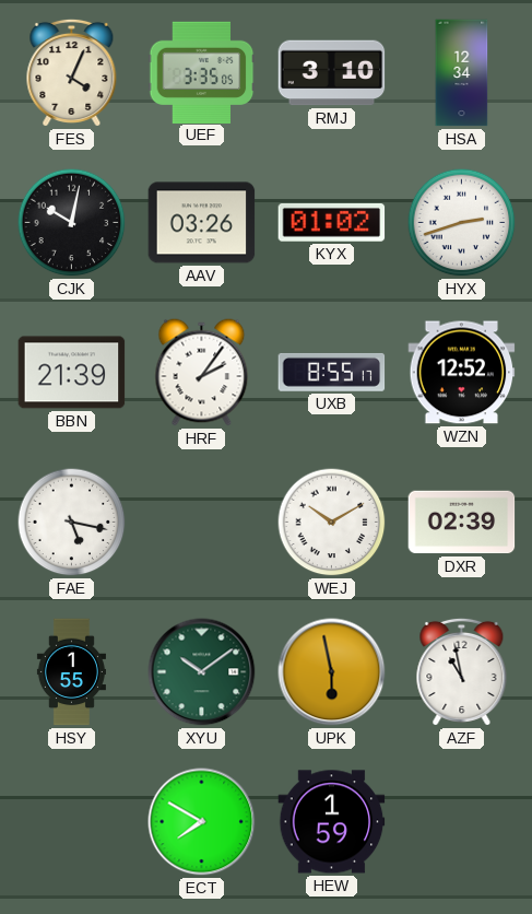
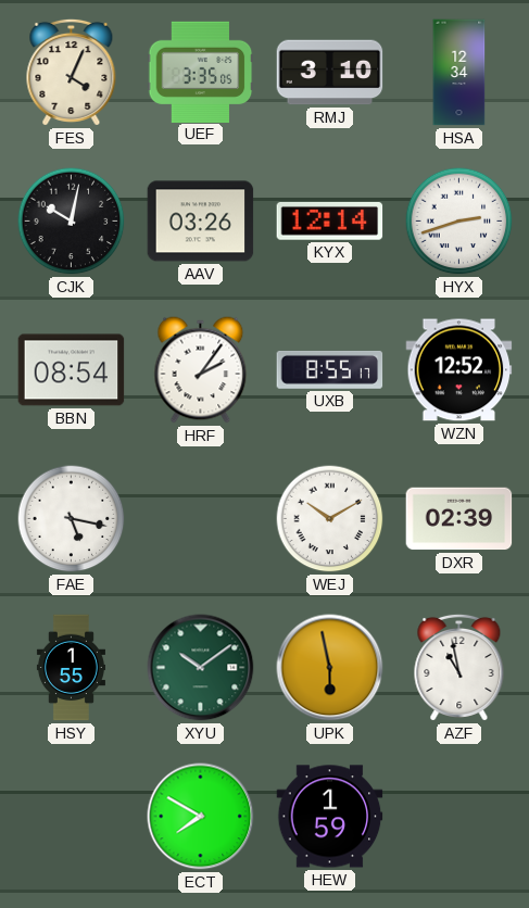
KYX: 01:02 -> 12:14 (330, 222)
BBN: 21:39 -> 08:54 (72, 370)
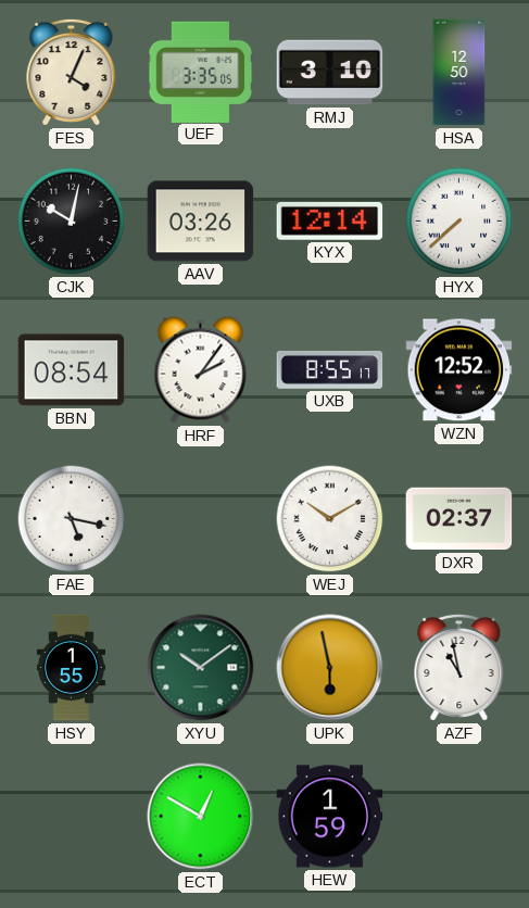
HSA: 12:34 -> 12:50 (459, 73)
HYX: 2:42 -> 7:38 (459, 222)
DXR: 02:39 -> 02:37 (459, 519)
ECT: 7:50 -> 12:50 (201, 817)
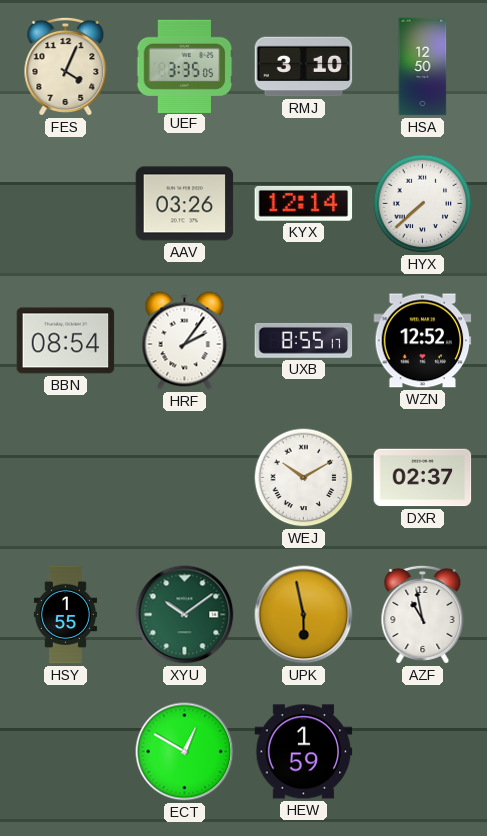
CJK: 10:02 -> none (72, 222)
FAE: 5:17 -> none (72, 519)
